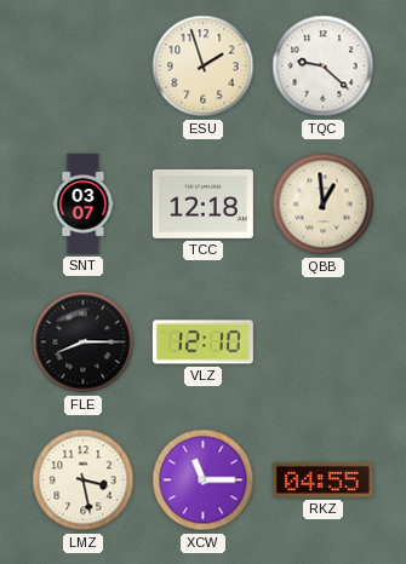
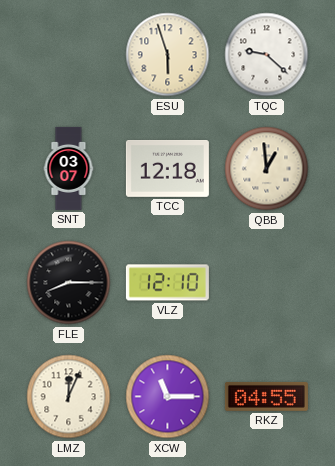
ESU: 1:57 -> 5:57 (168, 55)
LMZ: 3:28 -> 12:04 (69, 397)
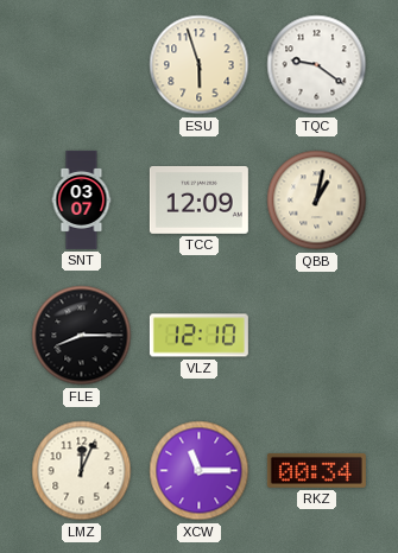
TQC: 9:22 -> 9:21 (317, 65)
TCC: 12:18 -> 12:09 (198, 199)
QBB: 12:59 -> 1:02 (317, 201)
RKZ: 04:55 -> 00:34 (316, 470)
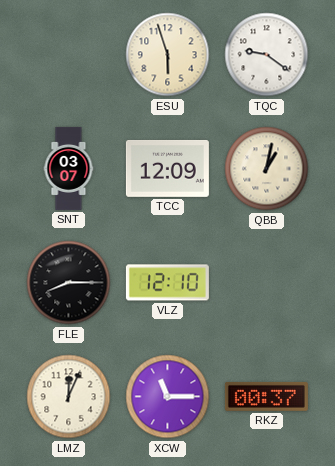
RKZ: 00:34 -> 00:37 (266, 396)
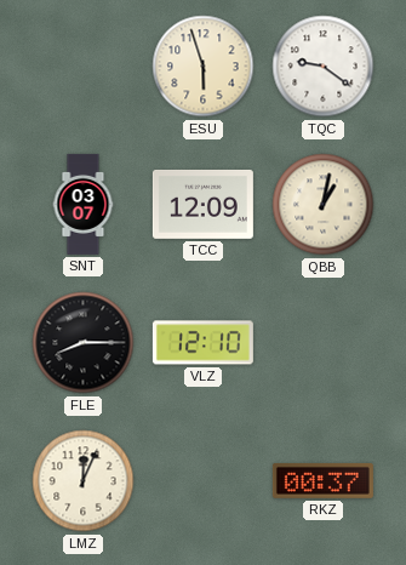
XCW: 11:15 -> none (168, 397)
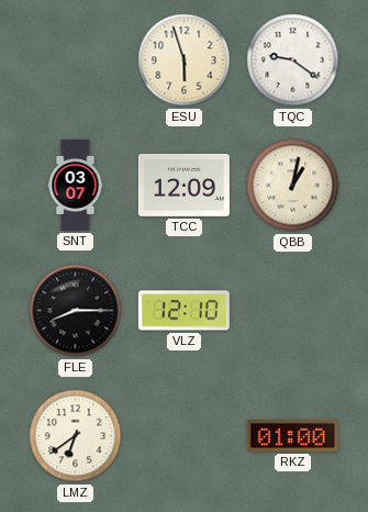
LMZ: 12:04 -> 6:39 (76, 436)
RKZ: 00:37 -> 01:00 (292, 435)
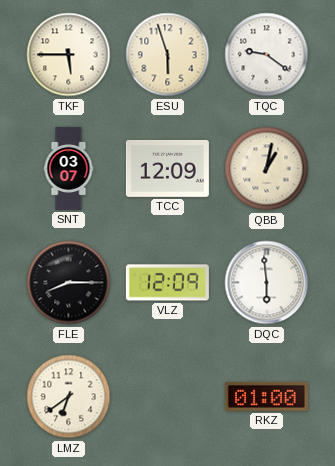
TKF: none -> 5:45 (69, 55)
VLZ: 12:10 -> 12:09 (167, 283)
DQC: none -> 5:59 (267, 283)
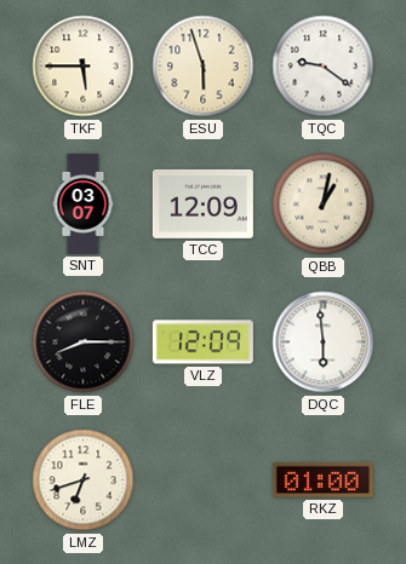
LMZ: 6:39 -> 6:42 (84, 480)
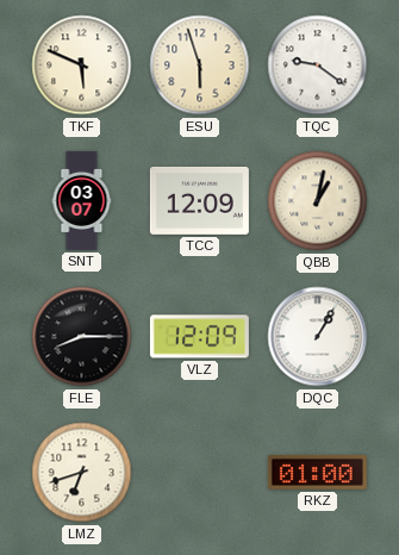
TKF: 5:45 -> 5:49 (82, 66)
DQC: 5:59 -> 1:05 (318, 337)
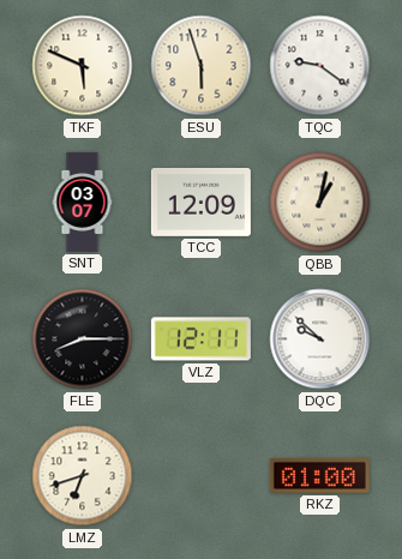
VLZ: 12:09 -> 12:11 (200, 339)
DQC: 1:05 -> 9:52 (320, 339)
